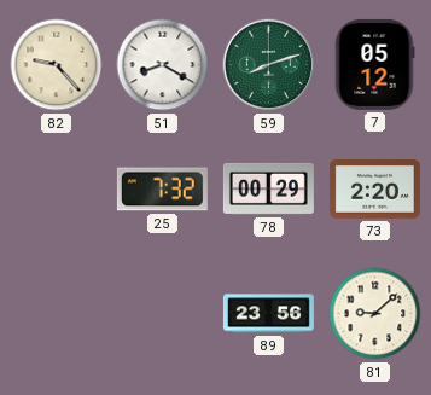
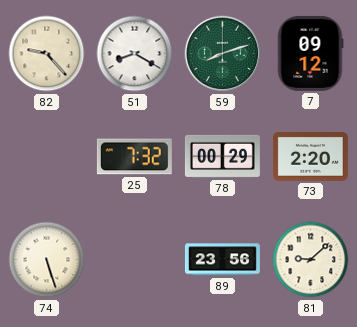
7: 05:12 -> 09:12 (310, 53)
74: none -> 5:27 (47, 260)
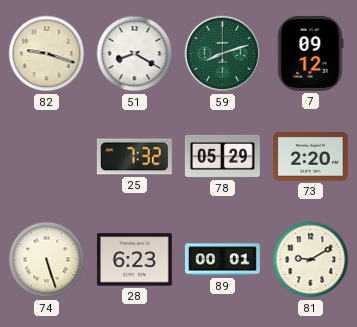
82: 9:23 -> 9:18 (47, 54)
78: 00:29 -> 05:29 (222, 156)
28: none -> 6:23 (134, 260)
89: 23:56 -> 00:01 (222, 260)
81: 9:08 -> 9:10 (311, 260)
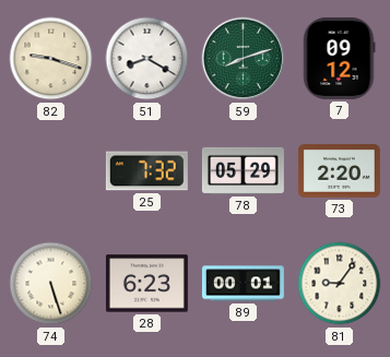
81: 9:10 -> 9:06 (340, 284)
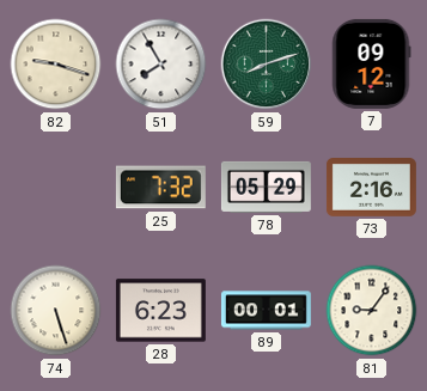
51: 8:20 -> 7:55 (161, 65)
73: 2:20 -> 2:16 (371, 188)
